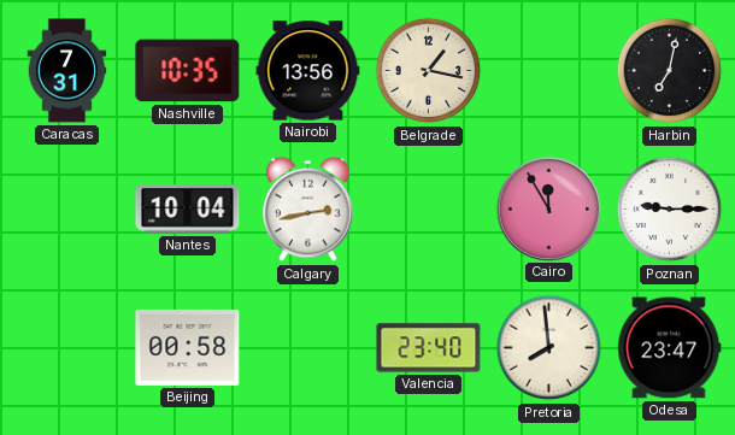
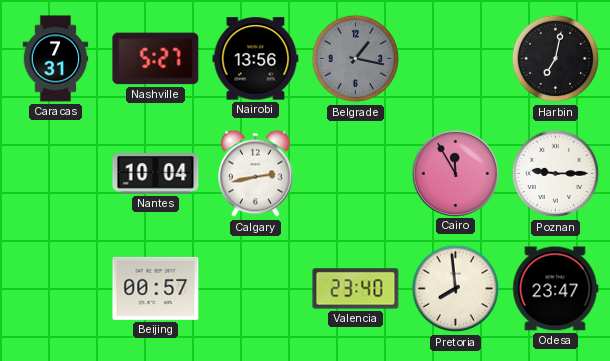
Nashville: 10:35 -> 5:27 (156, 59)
Belgrade dial: cream -> grey (356, 59)
Beijing: 00:58 -> 00:57 (156, 288)
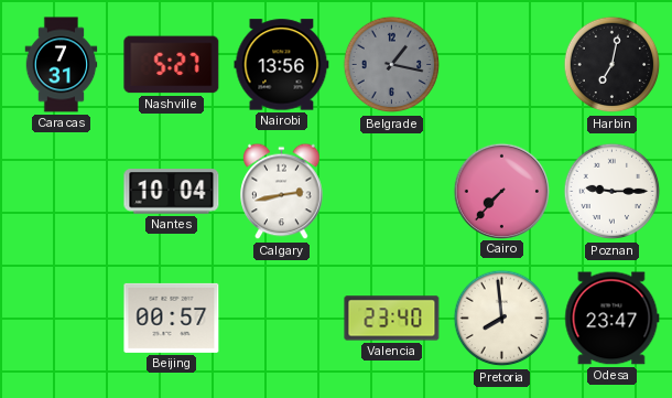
Cairo: 11:55 -> 7:37 (501, 191)
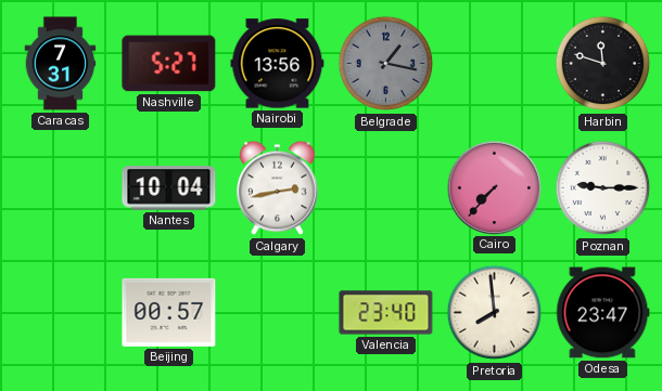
Harbin: 7:02 -> 11:48 (603, 64)
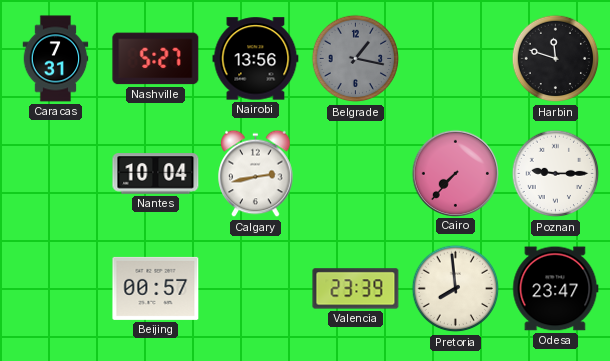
Valencia: 23:40 -> 23:39 (356, 289)
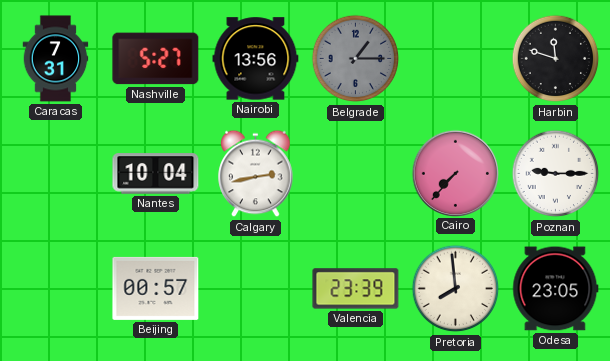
Belgrade: 1:17 -> 1:15 (356, 59)
Odesa: 23:47 -> 23:05 (556, 289)
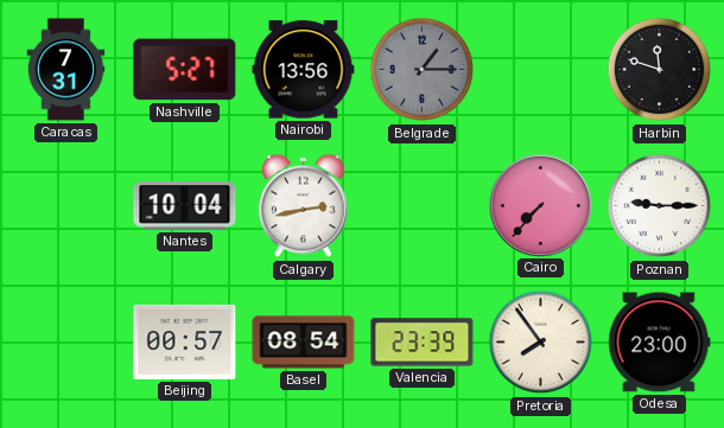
Basel: none -> 08:54 (304, 343)
Pretoria: 7:59 -> 7:54 (541, 343)
Odesa: 23:05 -> 23:00 (660, 343)
